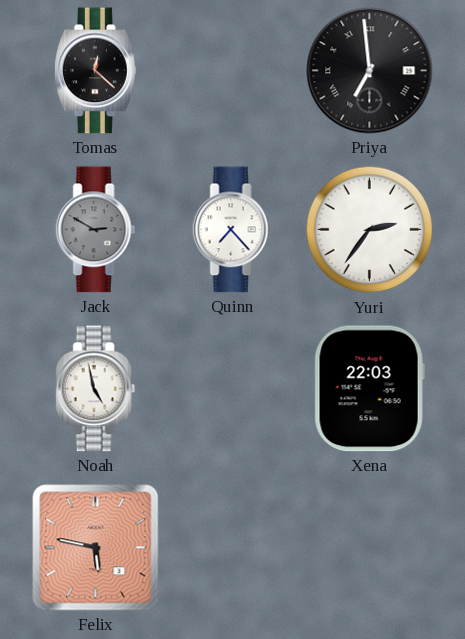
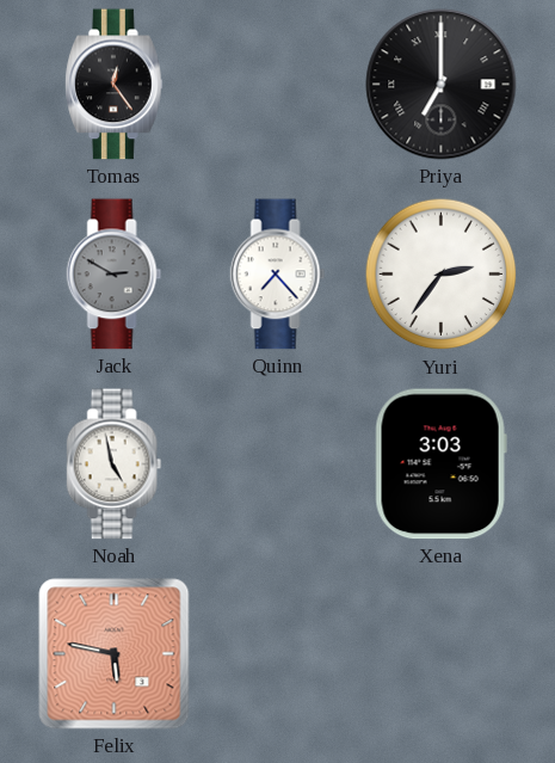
Tomas: 12:22 -> 12:24 (115, 85)
Priya: 6:59 -> 7:00 (442, 85)
Xena: 22:03 -> 3:03 (440, 464)
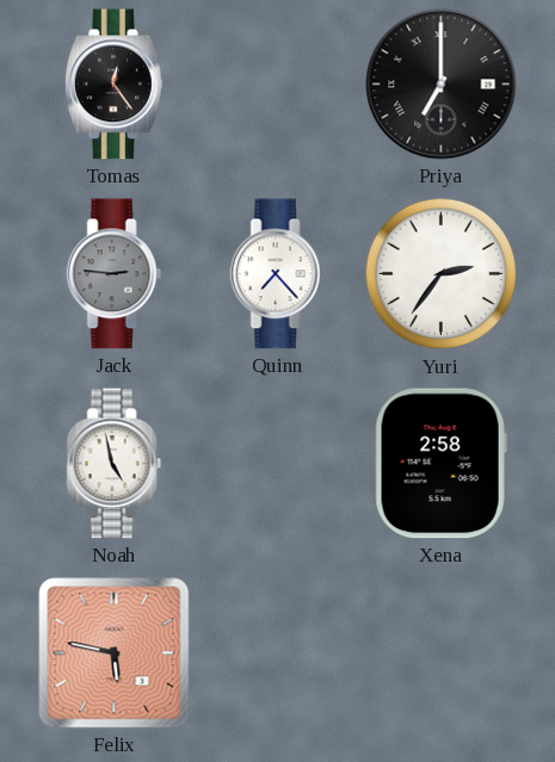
Jack: 2:50 -> 2:46 (115, 274)
Xena: 3:03 -> 2:58 (440, 464)
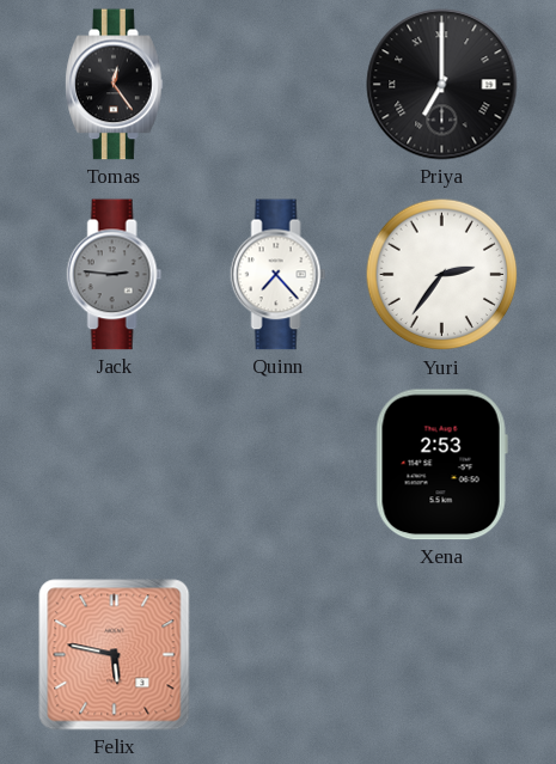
Noah: 4:58 -> none (115, 464)
Xena: 2:58 -> 2:53 (441, 465)
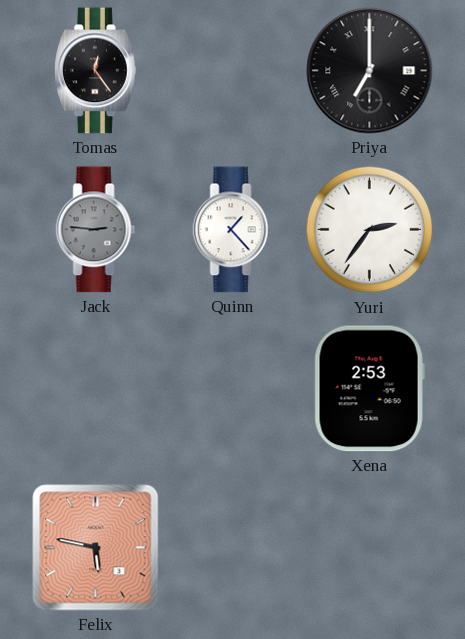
Quinn: 7:23 -> 1:23 (233, 230)
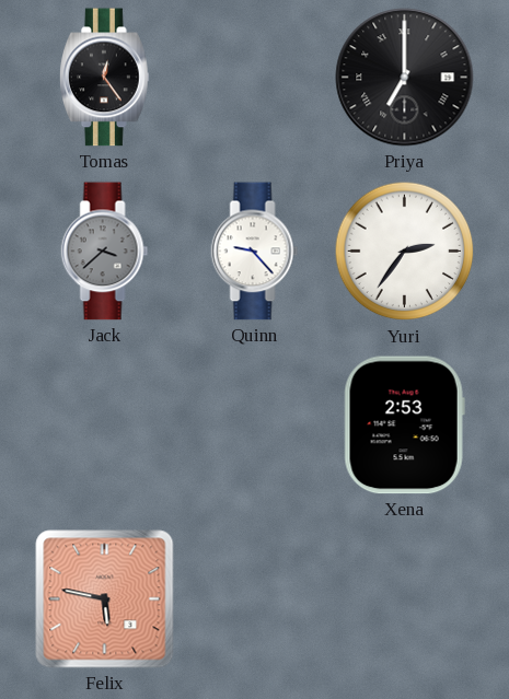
Jack: 2:46 -> 3:38 (105, 252)
Quinn: 1:23 -> 9:23 (255, 252)
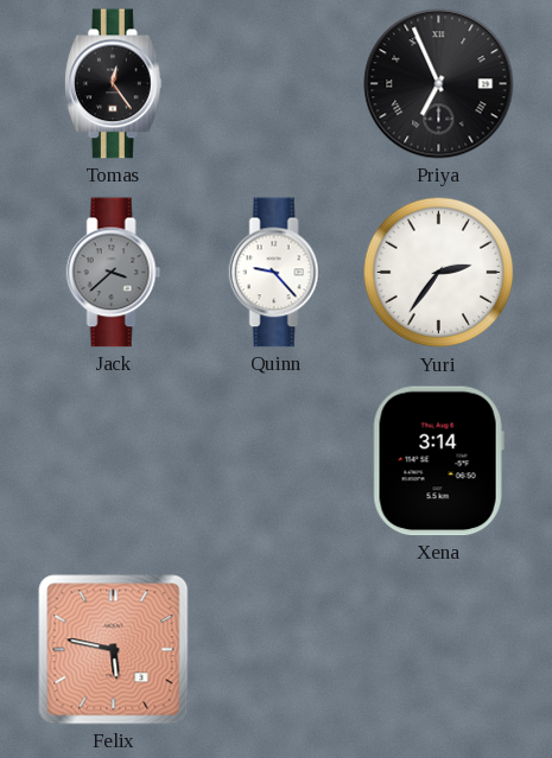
Priya: 7:00 -> 6:56 (439, 84)
Xena: 2:53 -> 3:14 (438, 461)
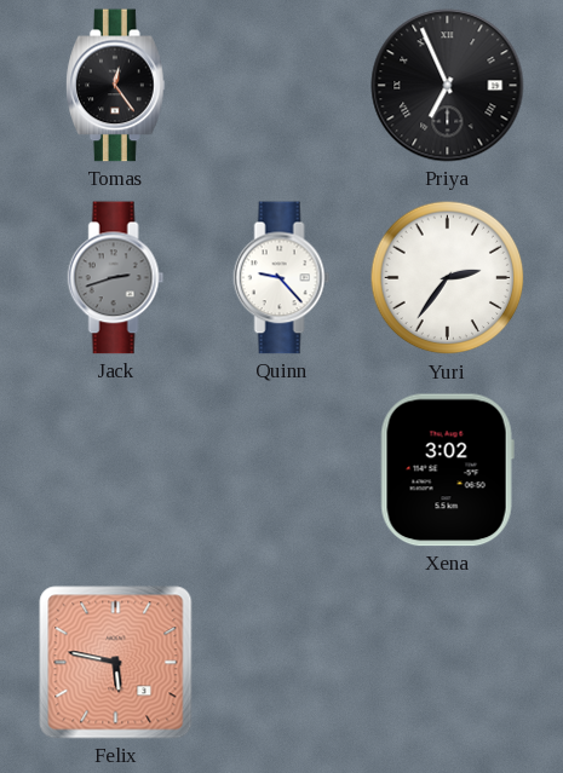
Jack: 3:38 -> 2:42 (116, 278)
Xena: 3:14 -> 3:02 (447, 471)
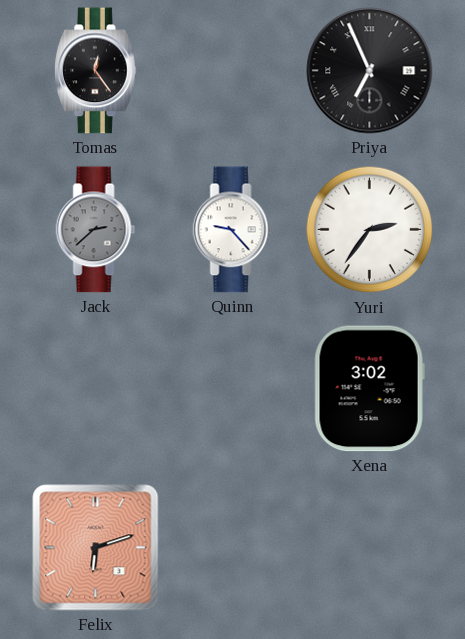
Jack: 2:42 -> 2:38 (96, 230)
Felix: 5:47 -> 6:12 (96, 548)
